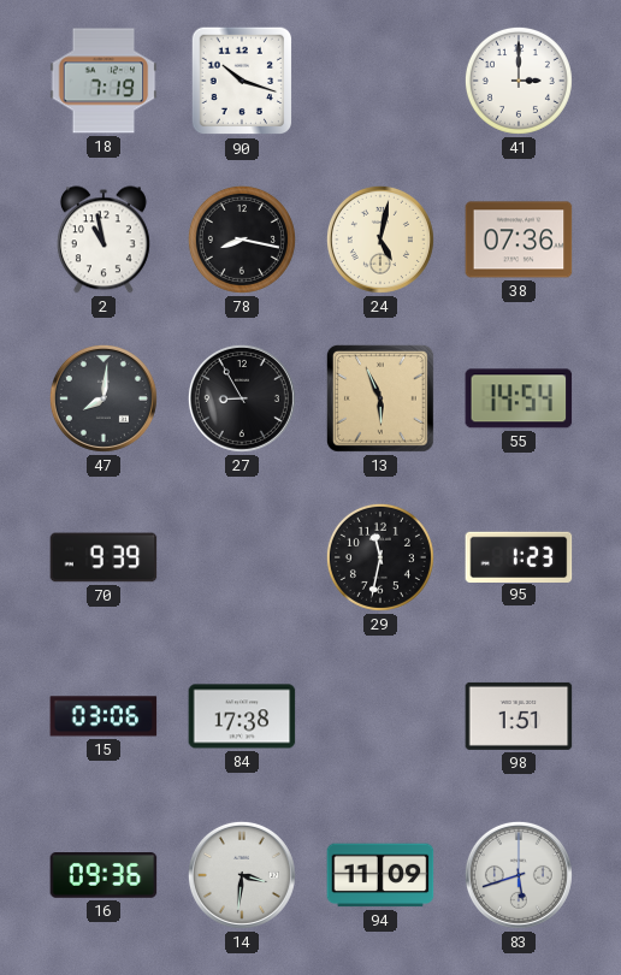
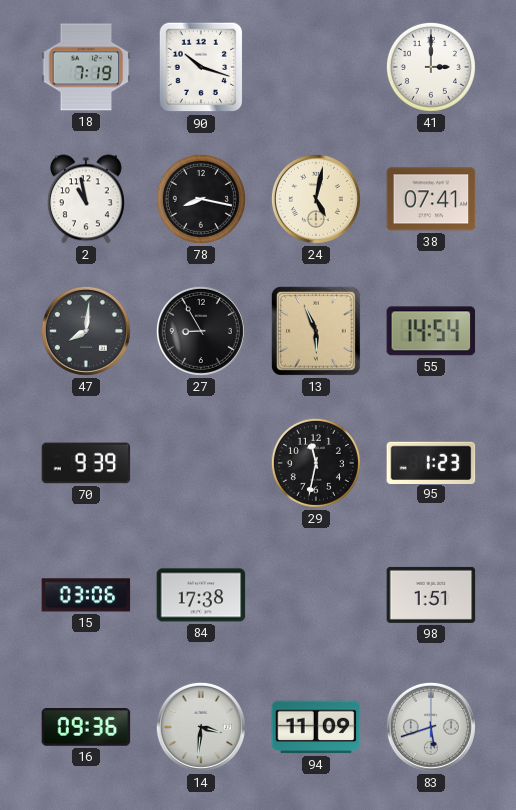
38: 07:36 -> 07:41 (431, 199)
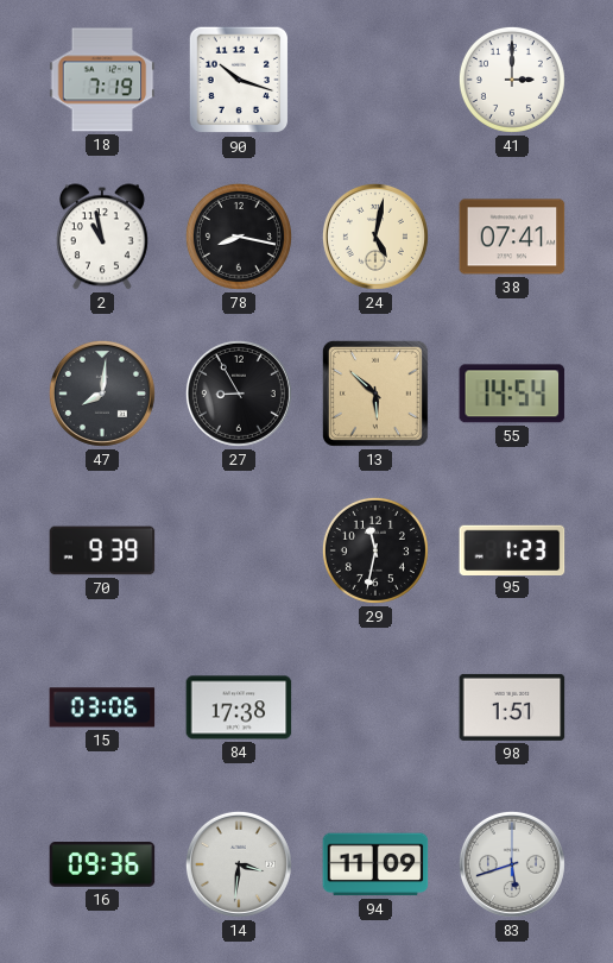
13: 5:56 -> 5:52 (375, 394)
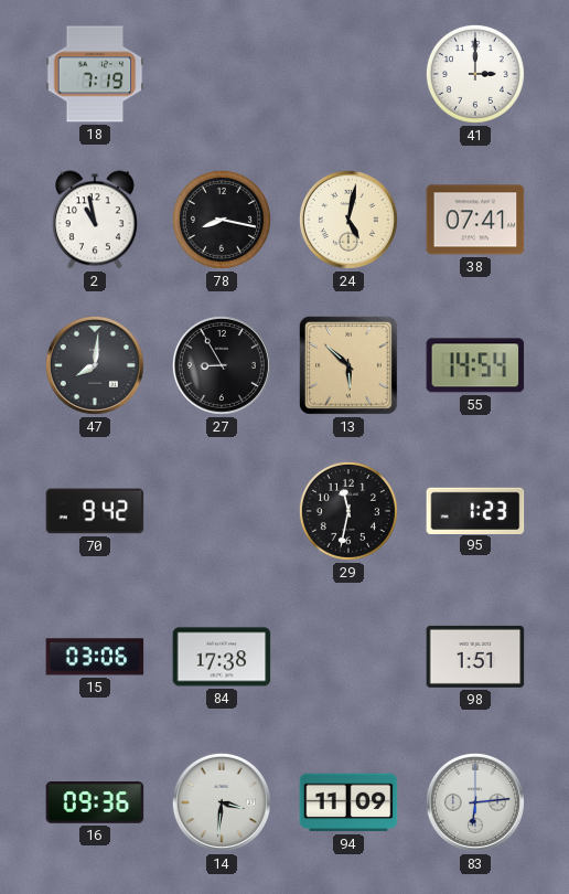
90: 10:18 -> none (239, 80)
70: 9:39 -> 9:42 (95, 511)
83: 5:42 -> 6:14 (475, 802)
